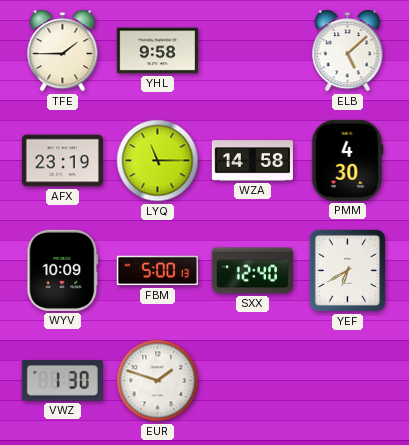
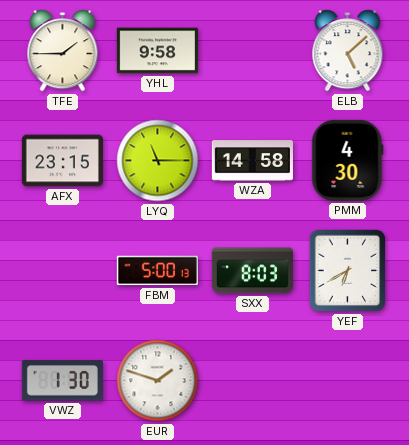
AFX: 23:19 -> 23:15 (62, 161)
WYV: 10:09 -> none (63, 270)
SXX: 12:40 -> 8:03 (252, 271)
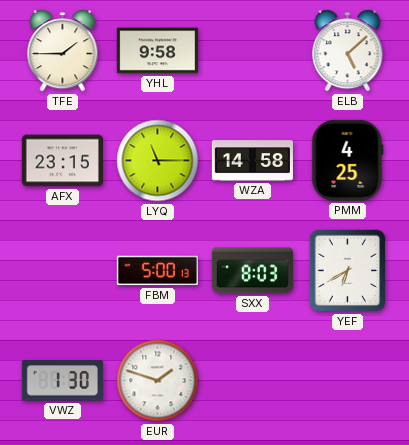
PMM: 4:30 -> 4:25 (348, 160)
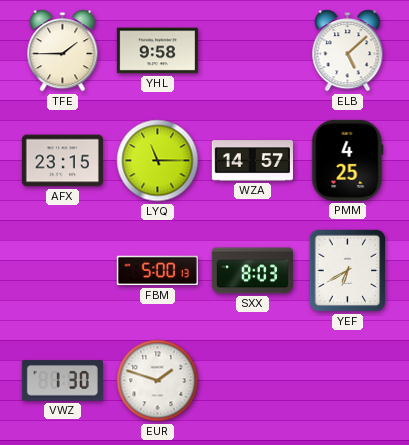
WZA: 14:58 -> 14:57 (252, 161)
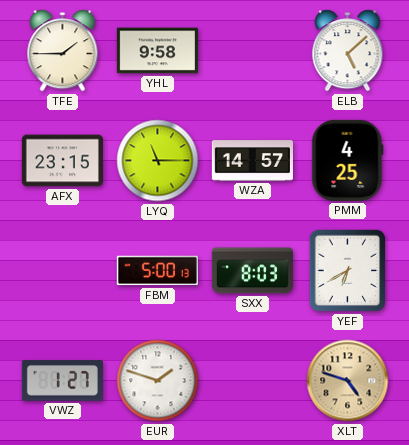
VWZ: 1:30 -> 1:27 (62, 381)
XLT: none -> 4:48 (348, 381)
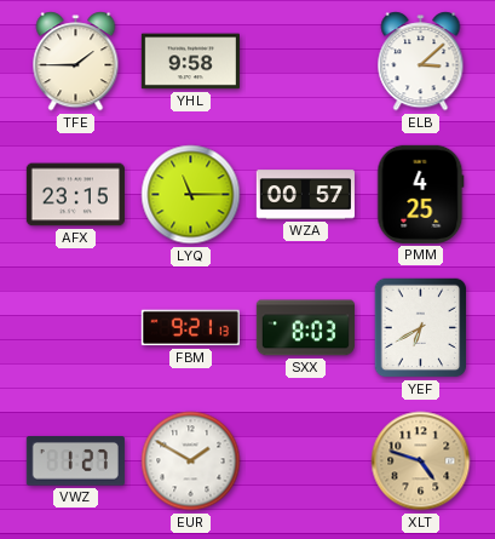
ELB: 5:08 -> 3:08 (421, 62)
WZA: 14:57 -> 00:57 (305, 195)
FBM: 5:00 -> 9:21 (190, 328)
EUR: 1:48 -> 1:50 (191, 461)
